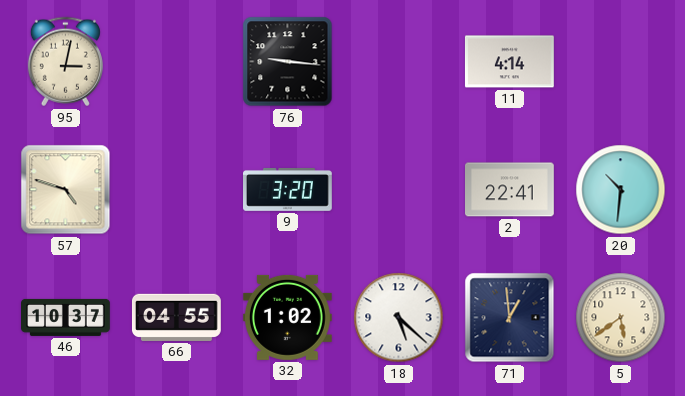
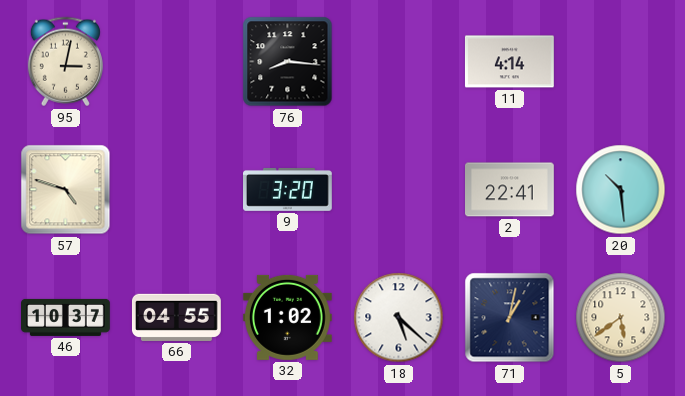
76: 9:16 -> 8:16 (288, 62)
20: 10:31 -> 10:29 (621, 190)
71: 12:59 -> 1:02 (510, 318)
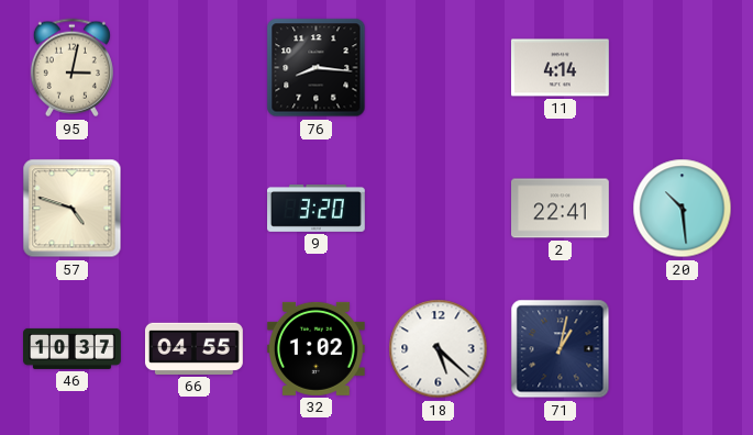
5: 5:39 -> none (621, 318)
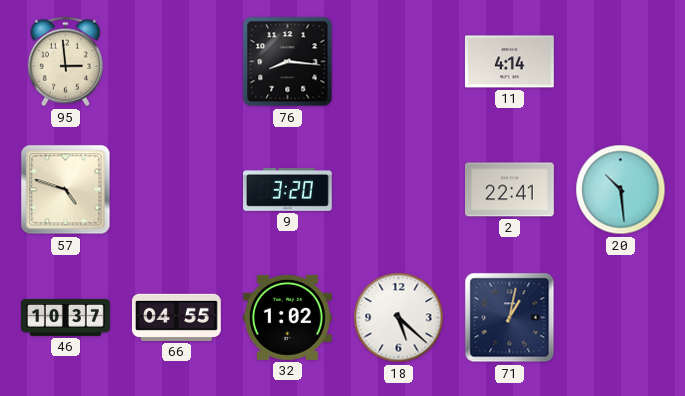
95: 3:02 -> 2:59 (65, 62)
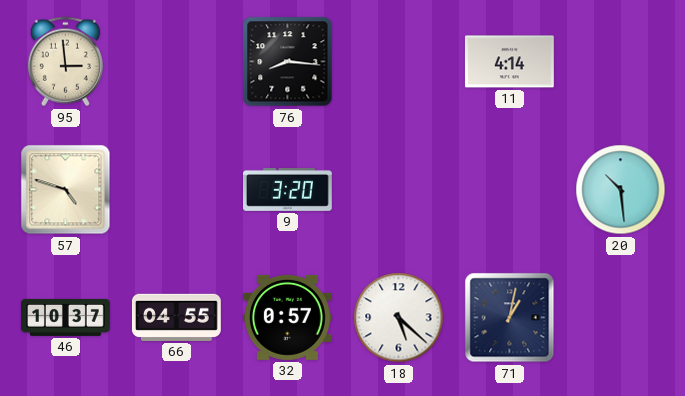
2: 22:41 -> none (510, 190)
32: 1:02 -> 0:57 (287, 317)
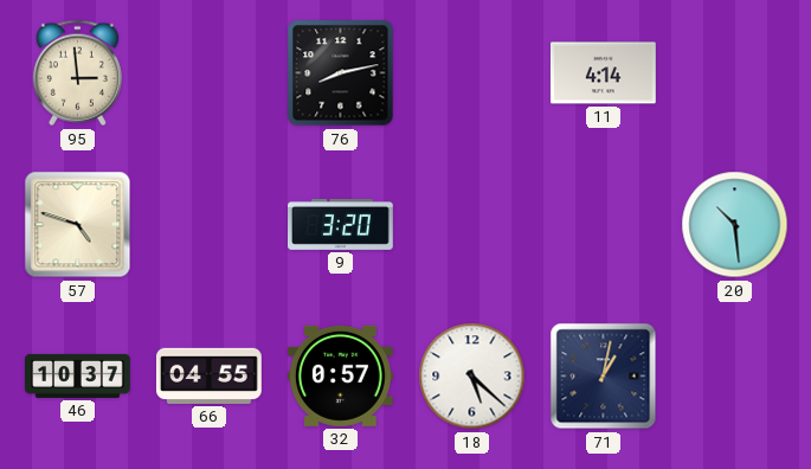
76: 8:16 -> 8:13 (341, 73)
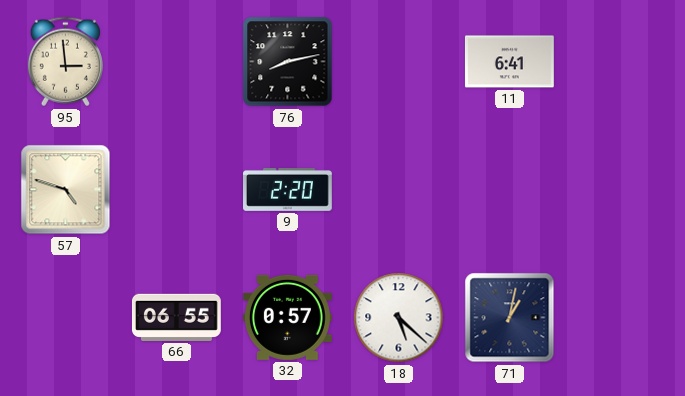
11: 4:14 -> 6:41 (510, 62)
9: 3:20 -> 2:20 (288, 189)
20: 10:29 -> none (735, 225)
46: 10:37 -> none (78, 375)
66: 04:55 -> 06:55 (176, 317)
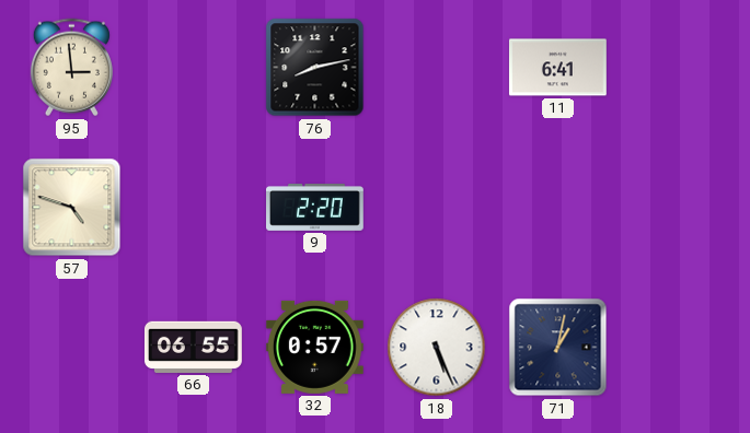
18: 5:22 -> 5:26 (437, 348)
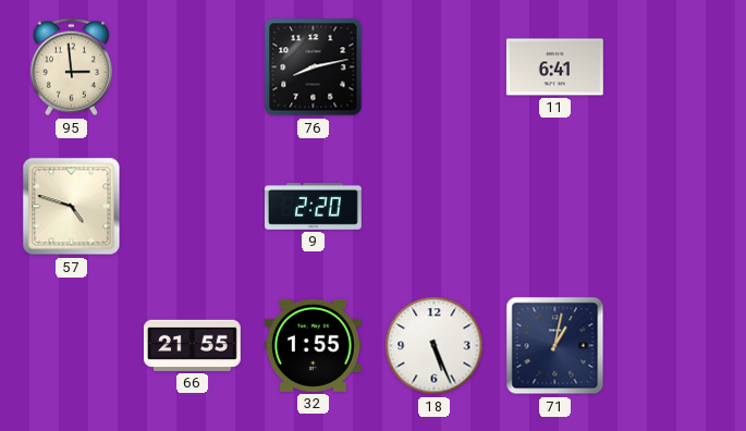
66: 06:55 -> 21:55 (192, 345)
32: 0:57 -> 1:55 (313, 345)
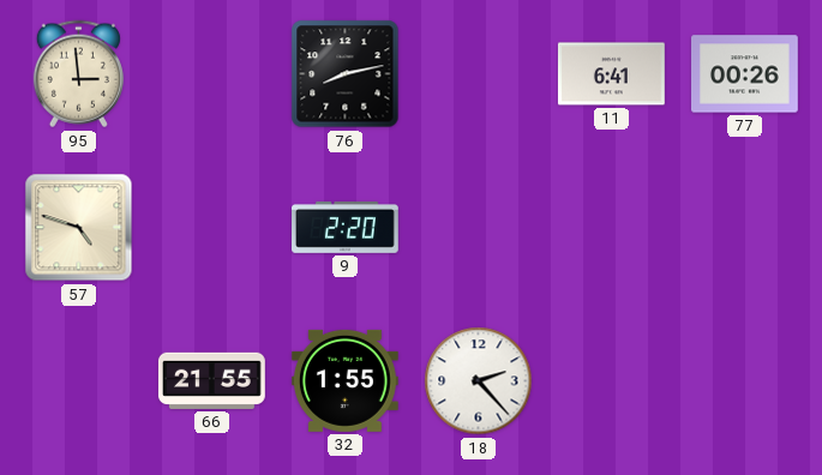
77: none -> 00:26 (745, 74)
18: 5:26 -> 2:23 (479, 381)
71: 1:02 -> none (555, 346)
